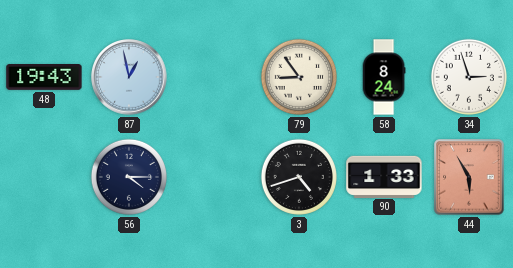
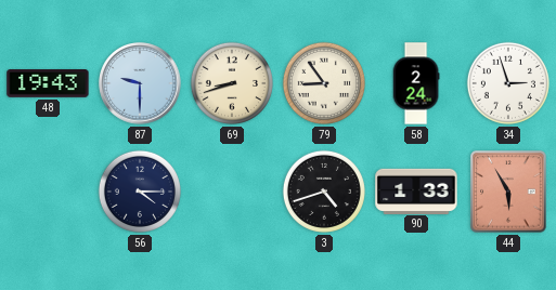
87: 12:58 -> 9:30 (140, 83)
69: none -> 8:42 (232, 83)
58: 8:24 -> 2:24 (416, 83)
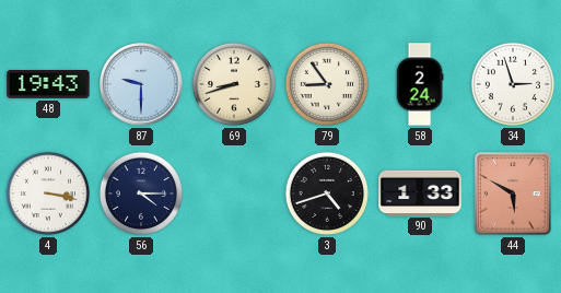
4: none -> 3:17 (48, 194)
44: 5:55 -> 5:50 (513, 194)
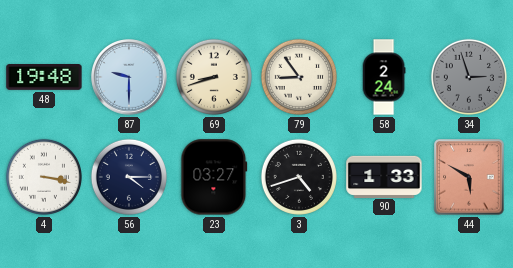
48: 19:43 -> 19:48 (44, 78)
34 dial: white -> grey (469, 77)
23: none -> 03:27 (214, 177)
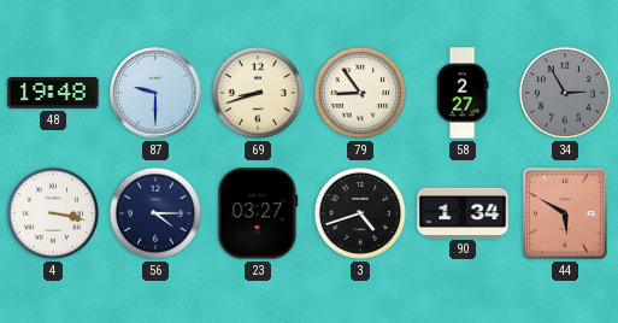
58: 2:24 -> 2:27 (463, 93)
34: 2:57 -> 2:55 (565, 93)
90: 1:33 -> 1:34 (463, 212)
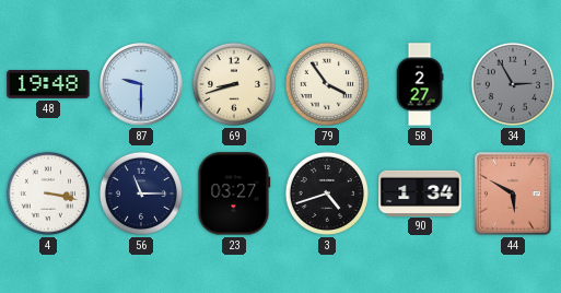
79: 8:54 -> 3:54 (327, 84)
56: 4:15 -> 11:15 (141, 194)
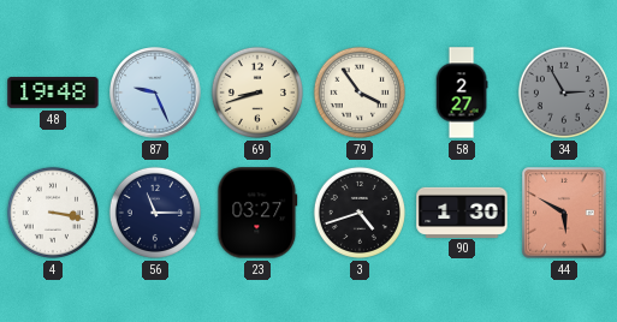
87: 9:30 -> 9:26 (155, 93)
90: 1:34 -> 1:30 (462, 211)
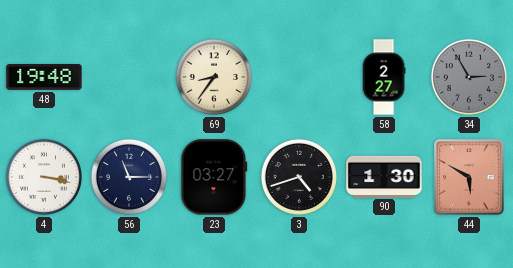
87: 9:26 -> none (155, 93)
69: 8:42 -> 8:36 (214, 77)
79: 3:54 -> none (360, 93)
